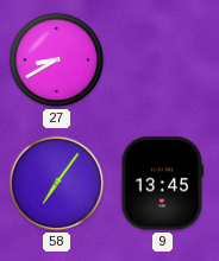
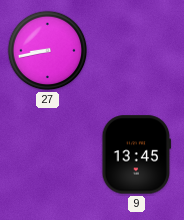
27: 8:40 -> 8:43 (48, 51)
58: 7:06 -> none (57, 184)
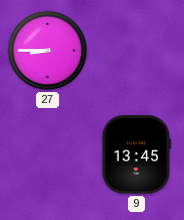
27: 8:43 -> 8:45 (48, 51)
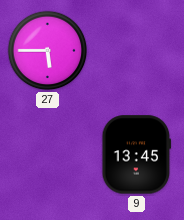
27: 8:45 -> 5:45 (48, 51)
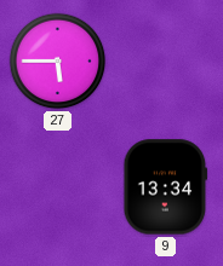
9: 13:45 -> 13:34 (166, 187)
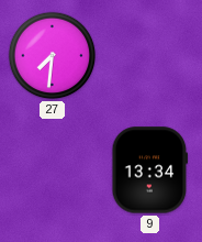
27: 5:45 -> 7:31 (53, 56)
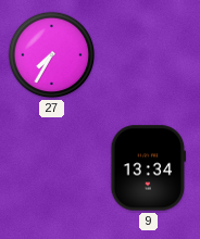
27: 7:31 -> 7:35 (52, 55)
